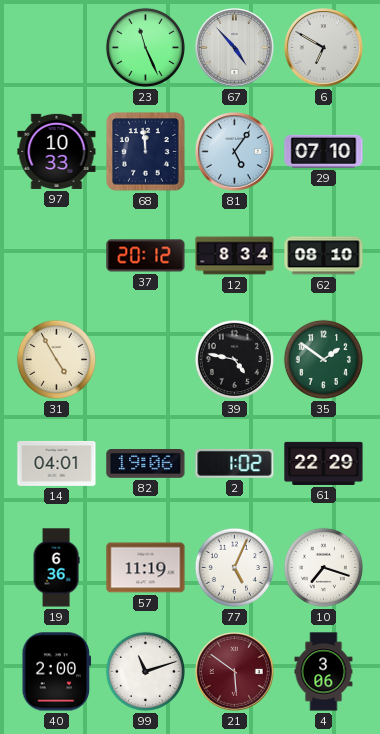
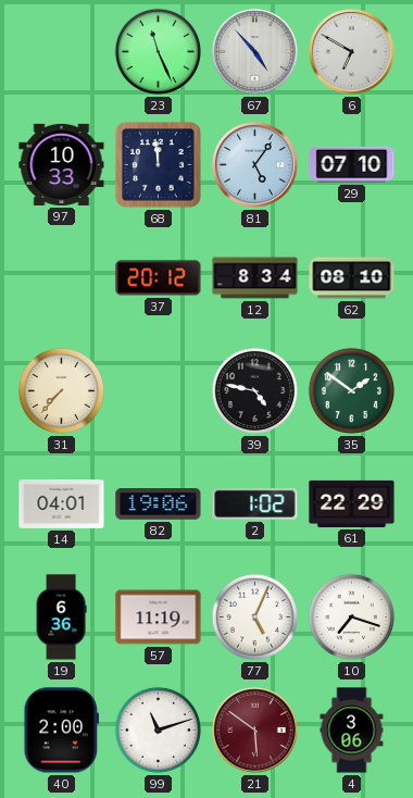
31: 4:55 -> 7:37 (61, 390)
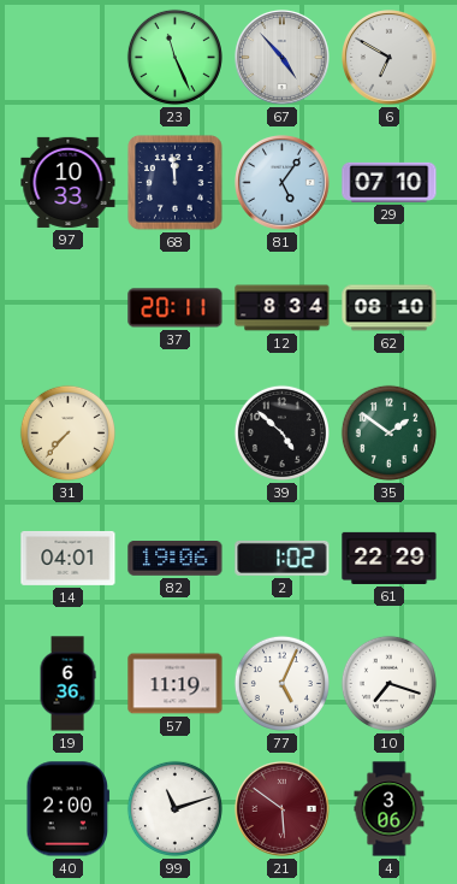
37: 20:12 -> 20:11 (176, 308)
39: 4:47 -> 4:52 (281, 432)
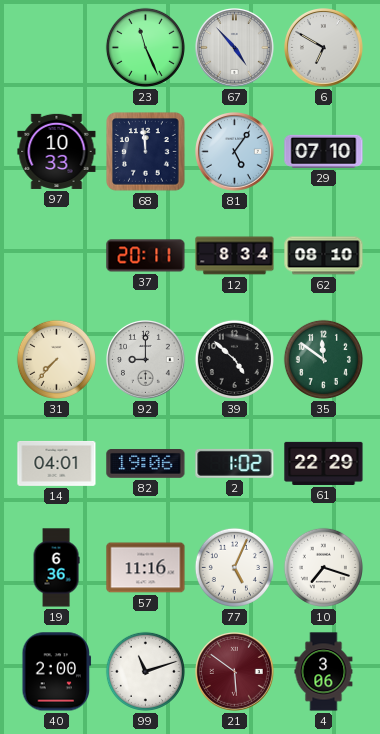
92: none -> 9:00 (146, 360)
35: 1:51 -> 11:51 (323, 359)
57: 11:19 -> 11:16 (146, 568)
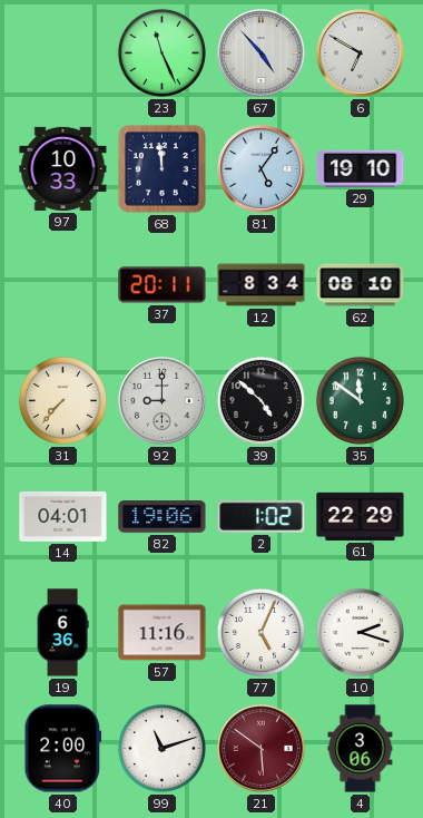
29: 07:10 -> 19:10 (361, 168)
10: 7:18 -> 2:18 (360, 632)
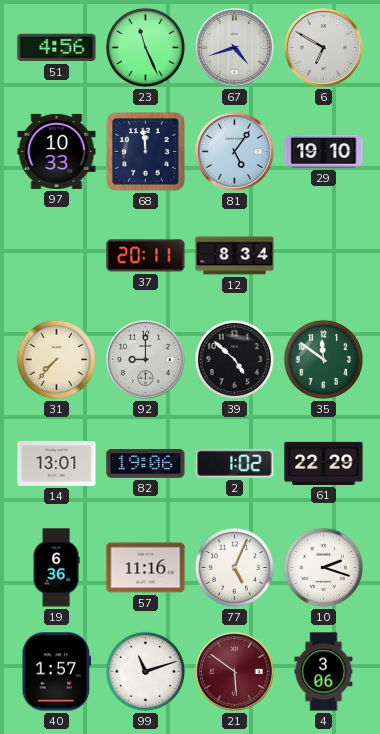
51: none -> 4:56 (57, 48)
67: 4:53 -> 4:42 (235, 48)
62: 08:10 -> none (361, 285)
14: 04:01 -> 13:01 (57, 463)
40: 2:00 -> 1:57 (57, 672)
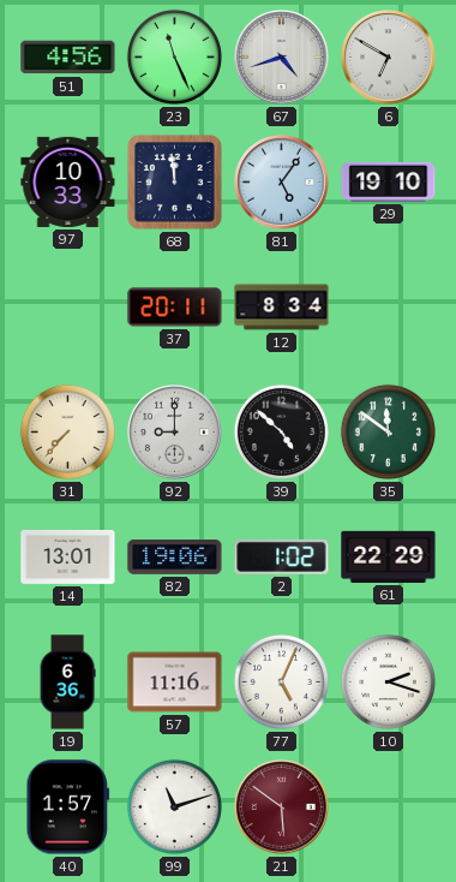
4: 3:06 -> none (324, 672)
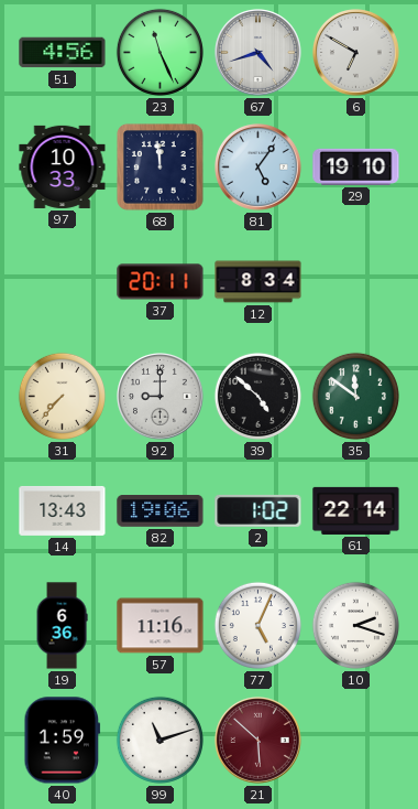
14: 13:01 -> 13:43 (63, 510)
61: 22:29 -> 22:14 (356, 510)
40: 1:57 -> 1:59 (63, 741)
21: 5:51 -> 5:52 (258, 741)
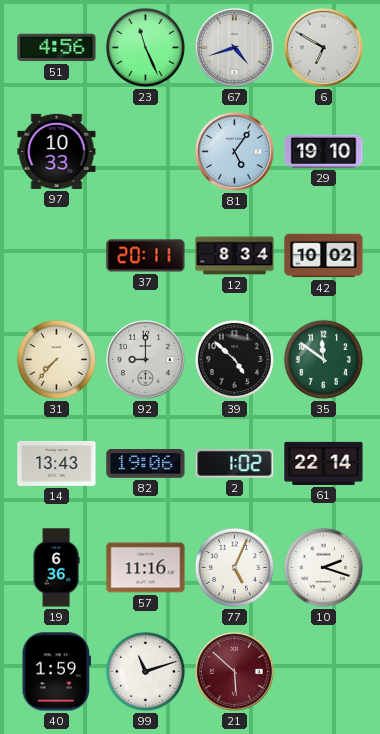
68: 11:59 -> none (161, 168)
42: none -> 10:02 (324, 256)
